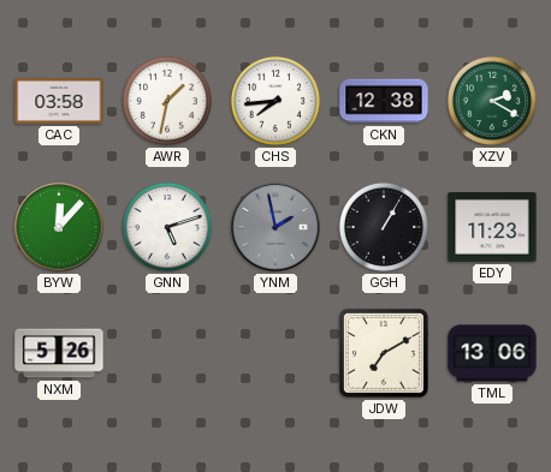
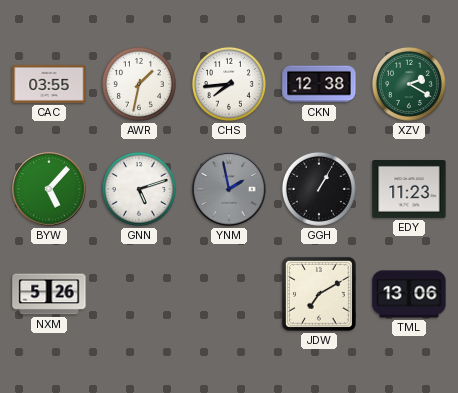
CAC: 03:58 -> 03:55 (49, 84)
BYW: 12:07 -> 5:07 (49, 189)
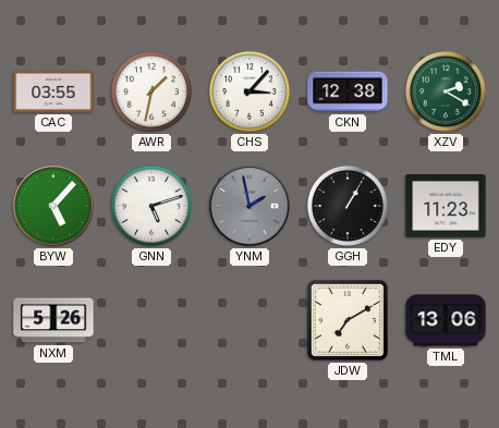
CHS: 7:44 -> 3:07 (249, 91)
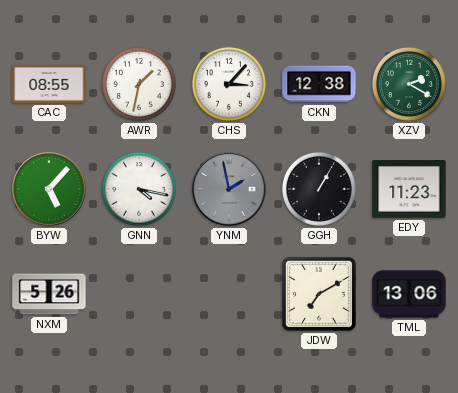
CAC: 03:55 -> 08:55 (49, 84)
GNN: 5:12 -> 4:17 (139, 189)
